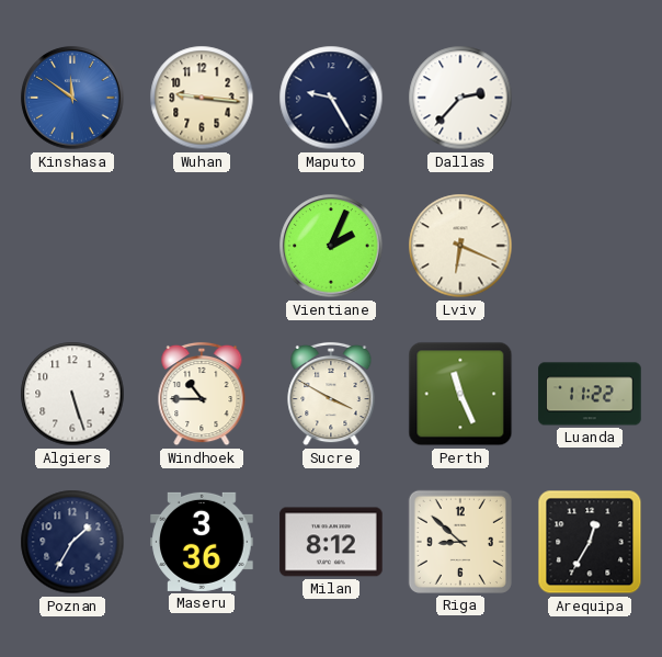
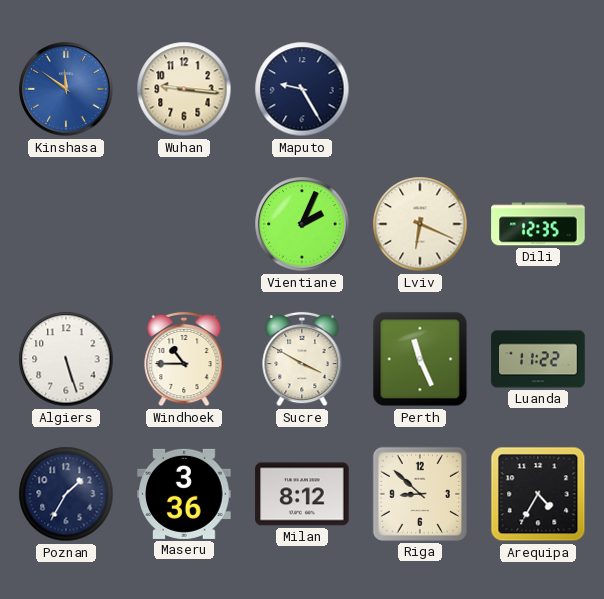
Dallas: 2:37 -> none (460, 98)
Dili: none -> 12:35 (538, 224)
Arequipa: 12:35 -> 4:35 (538, 494)
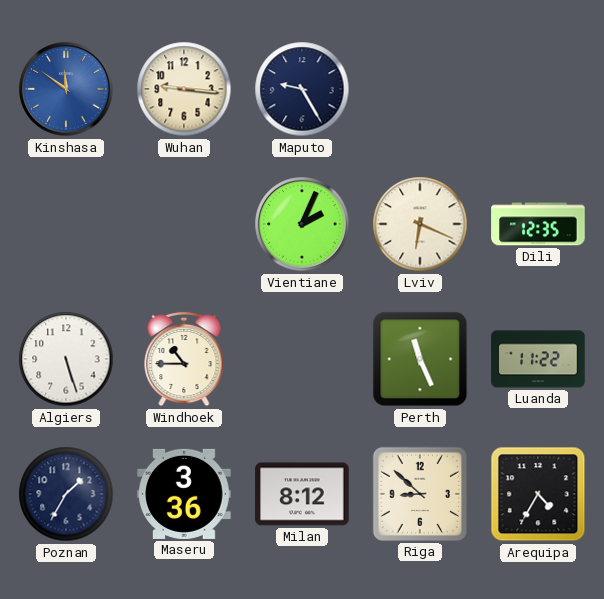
Sucre: 3:50 -> none (302, 359)
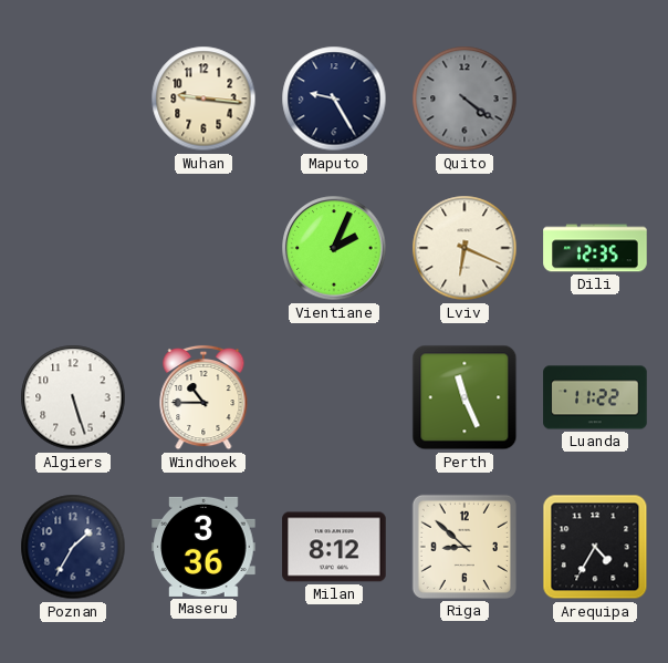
Kinshasa: 11:51 -> none (66, 89)
Quito: none -> 4:21 (465, 99)
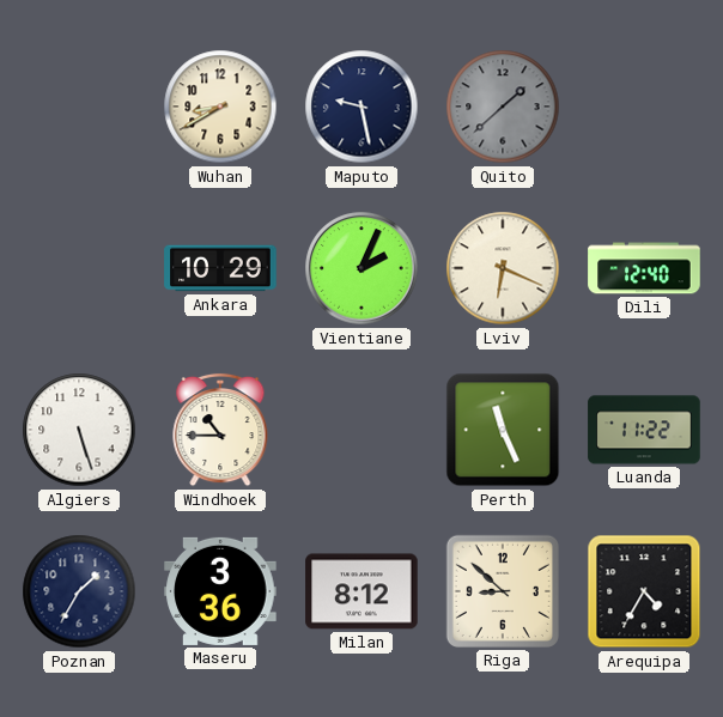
Wuhan: 9:16 -> 8:40 (220, 107)
Maputo: 9:25 -> 9:28 (361, 107)
Quito: 4:21 -> 1:38 (503, 107)
Ankara: none -> 10:29 (220, 268)
Dili: 12:35 -> 12:40 (644, 268)
